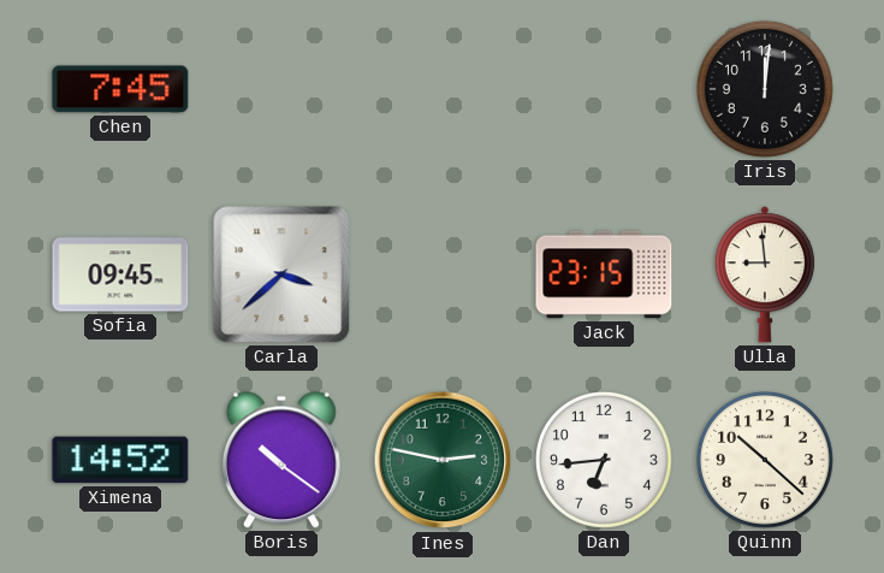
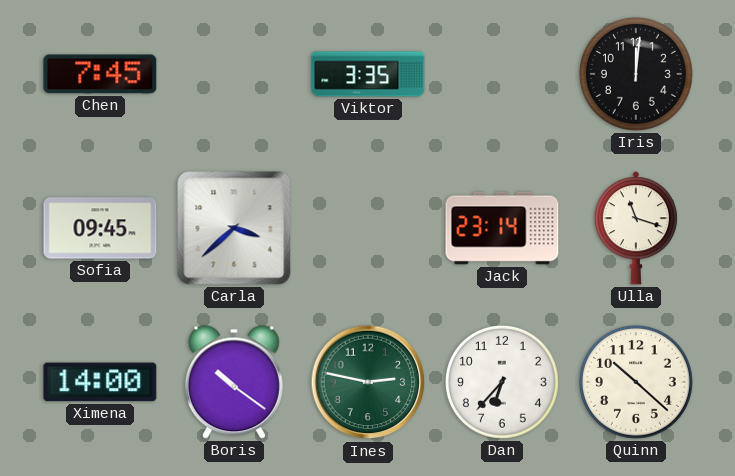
Viktor: none -> 3:35 (368, 74)
Jack: 23:15 -> 23:14 (502, 228)
Ulla: 8:59 -> 11:18 (636, 228)
Ximena: 14:52 -> 14:00 (100, 382)
Dan: 6:44 -> 6:37 (502, 382)
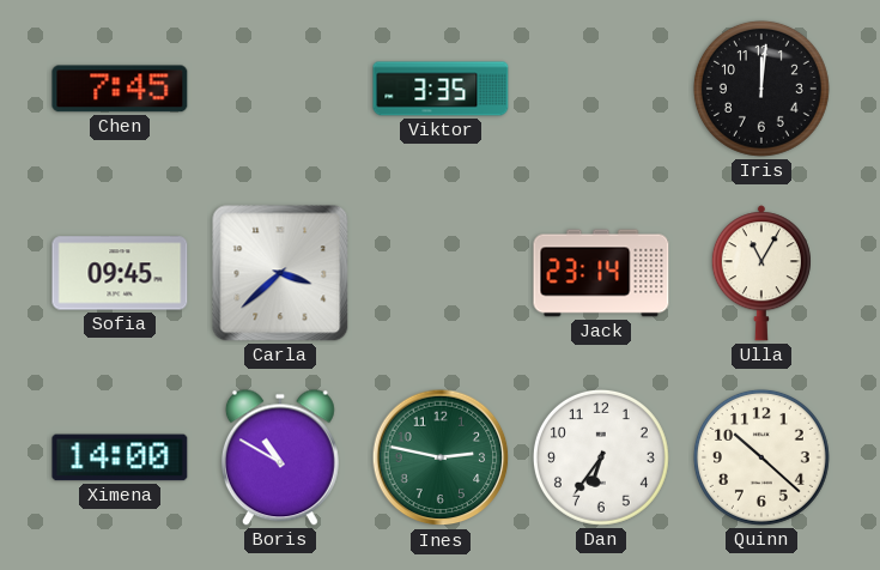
Ulla: 11:18 -> 11:05 (761, 273)
Boris: 10:21 -> 10:50 (280, 457)
Dan: 6:37 -> 6:36 (601, 457)
